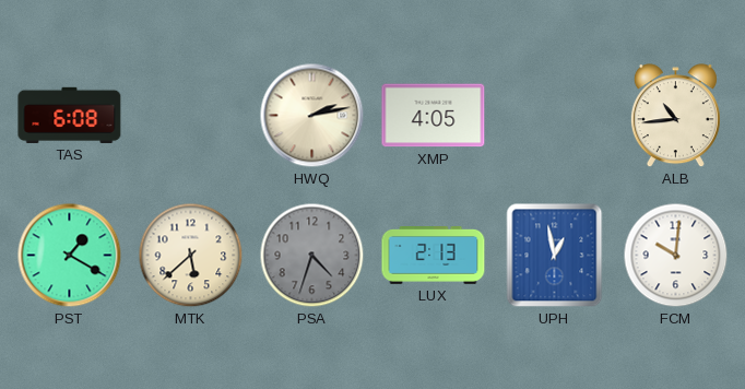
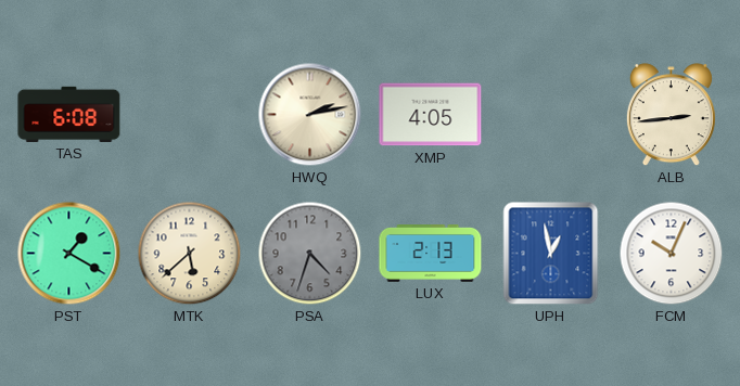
ALB: 10:44 -> 2:44 (671, 115)
FCM: 10:01 -> 10:04 (672, 254)
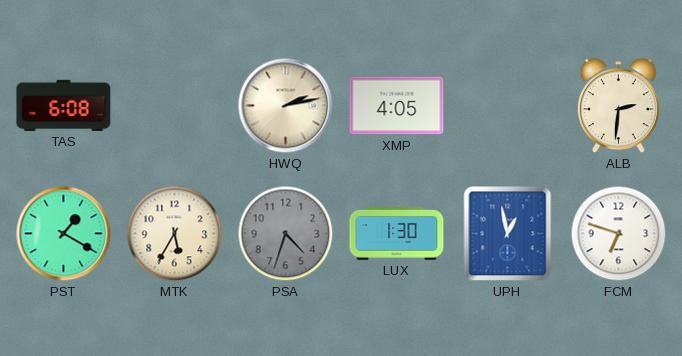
ALB: 2:44 -> 2:31 (618, 106)
MTK: 5:38 -> 5:35 (175, 234)
LUX: 2:13 -> 1:30 (397, 234)
FCM: 10:04 -> 6:48 (619, 234)
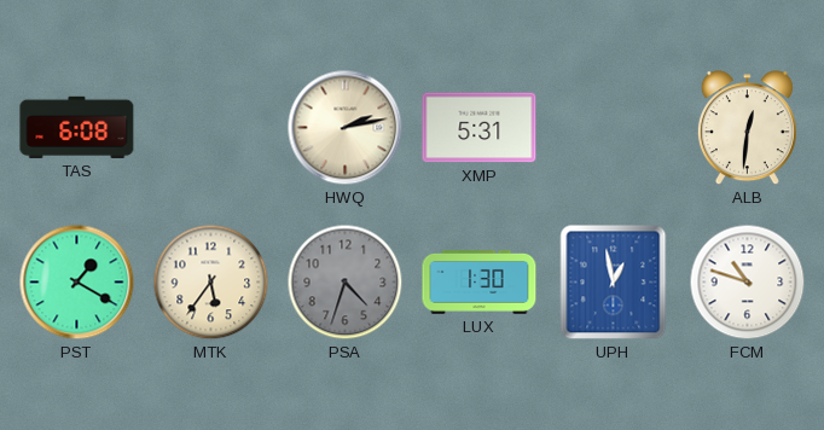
XMP: 4:05 -> 5:31 (480, 128)
ALB: 2:31 -> 12:31 (747, 128)
MTK: 5:35 -> 5:36 (211, 283)
FCM: 6:48 -> 10:48 (748, 283)
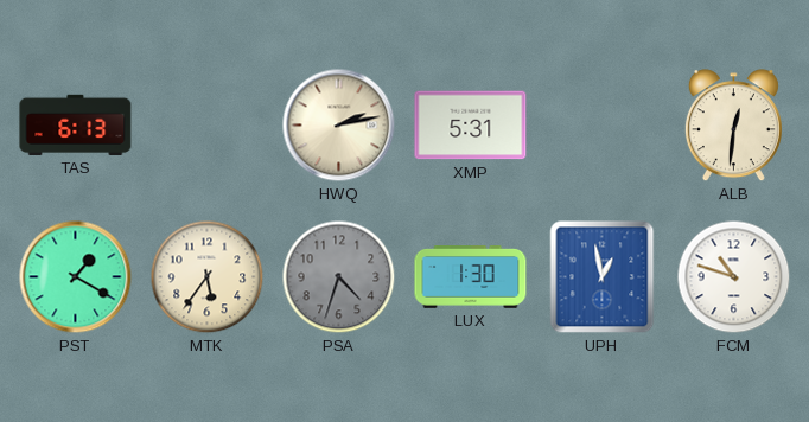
TAS: 6:08 -> 6:13 (76, 124)
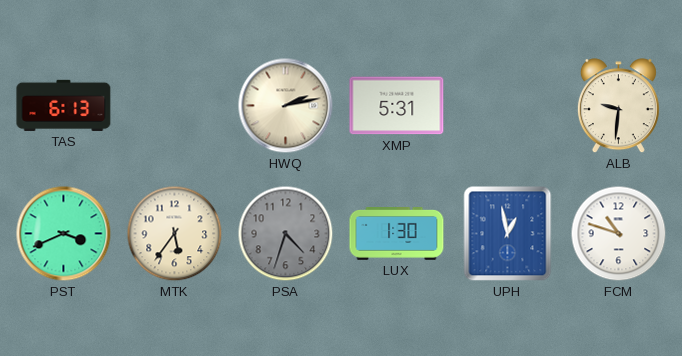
ALB: 12:31 -> 9:31 (618, 106)
PST: 1:20 -> 3:41 (64, 234)
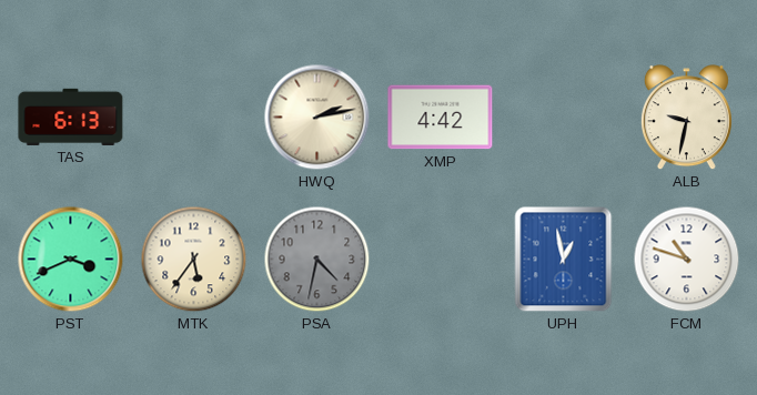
XMP: 5:31 -> 4:42 (441, 118)
ALB: 9:31 -> 9:32 (686, 118)
PSA: 4:33 -> 4:32 (317, 260)
LUX: 1:30 -> none (397, 234)
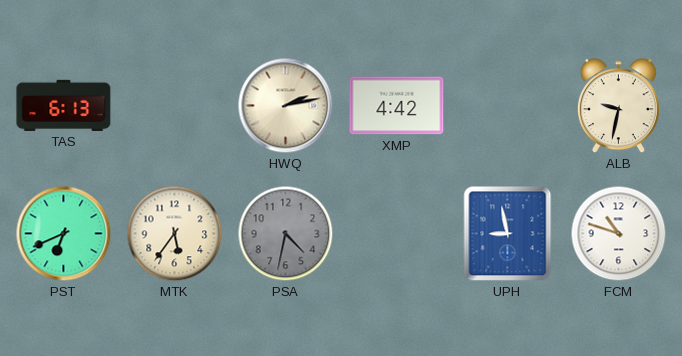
PST: 3:41 -> 6:41 (64, 234)
UPH: 12:58 -> 8:58 (508, 234)
